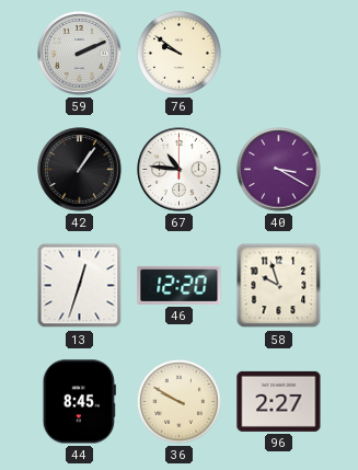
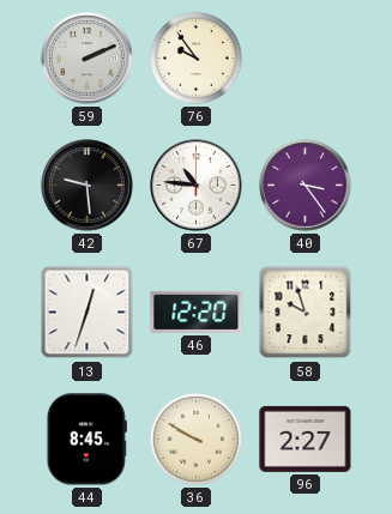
76: 9:51 -> 9:54 (195, 58)
42: 1:06 -> 9:29 (88, 186)
40: 3:20 -> 3:24 (306, 186)
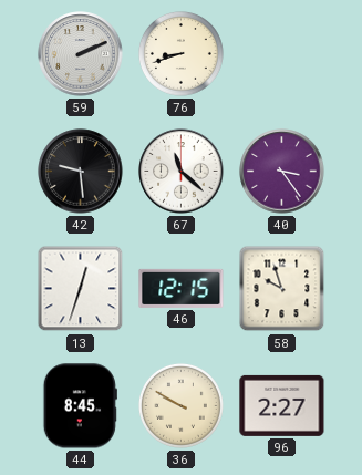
76: 9:54 -> 8:42 (180, 53)
67: 10:46 -> 11:22 (182, 172)
46: 12:20 -> 12:15 (182, 288)
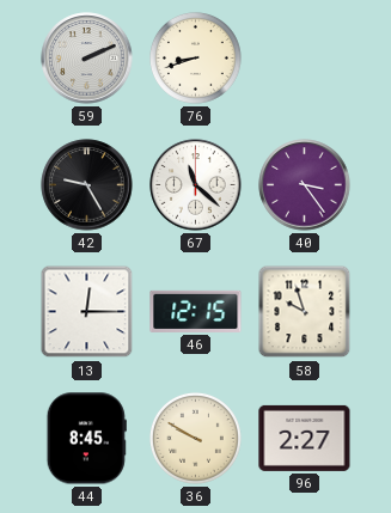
42: 9:29 -> 9:25 (87, 185)
13: 12:33 -> 12:15 (87, 312)
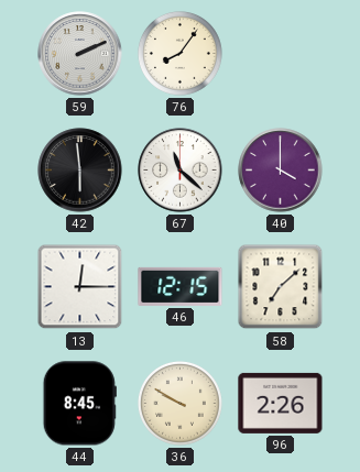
76: 8:42 -> 8:06 (179, 53)
42: 9:25 -> 5:59 (80, 171)
40: 3:24 -> 4:00 (281, 171)
58: 9:57 -> 7:08 (281, 287)
96: 2:27 -> 2:26 (281, 403)
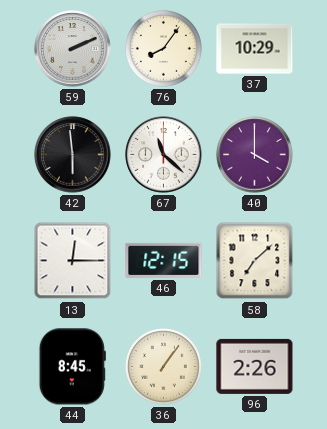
37: none -> 10:29 (255, 49)
36: 9:50 -> 1:06 (163, 366)
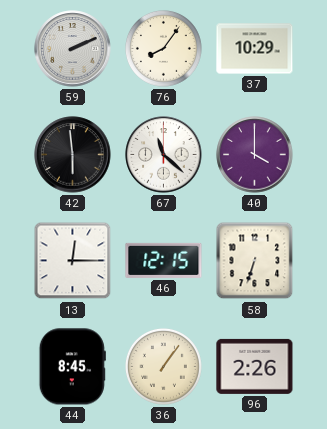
58: 7:08 -> 6:33 (255, 261)
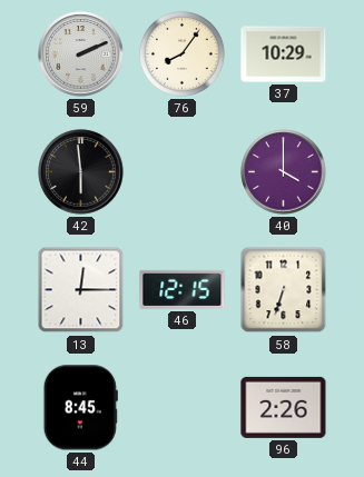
67: 11:22 -> none (164, 155)
36: 1:06 -> none (163, 366)
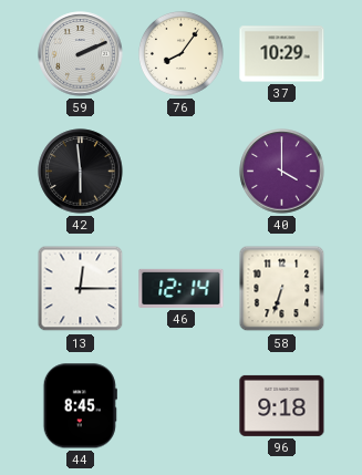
46: 12:15 -> 12:14 (182, 288)
96: 2:26 -> 9:18 (282, 405)
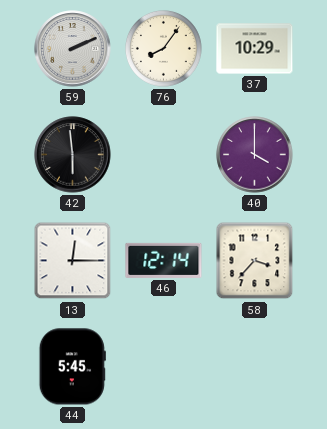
58: 6:33 -> 3:37 (255, 261)
44: 8:45 -> 5:45 (72, 367)
96: 9:18 -> none (282, 405)
